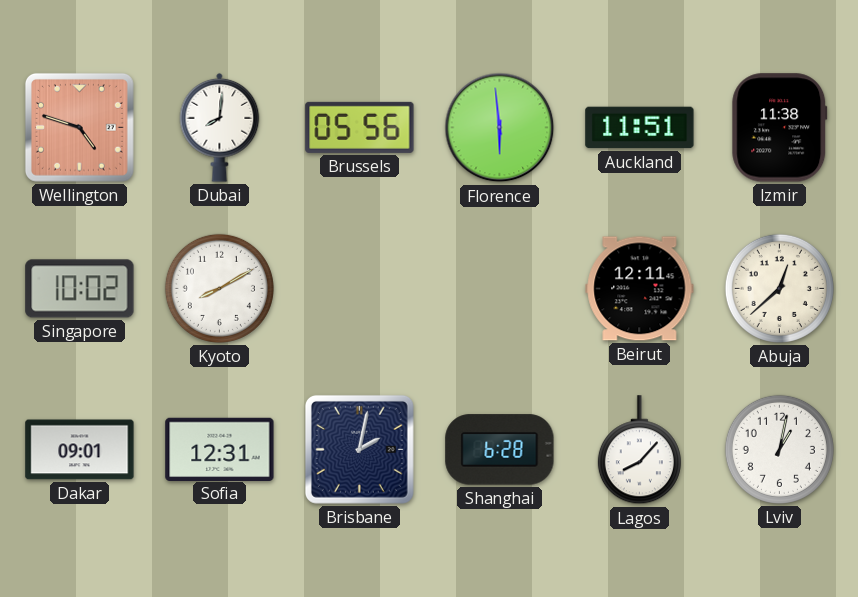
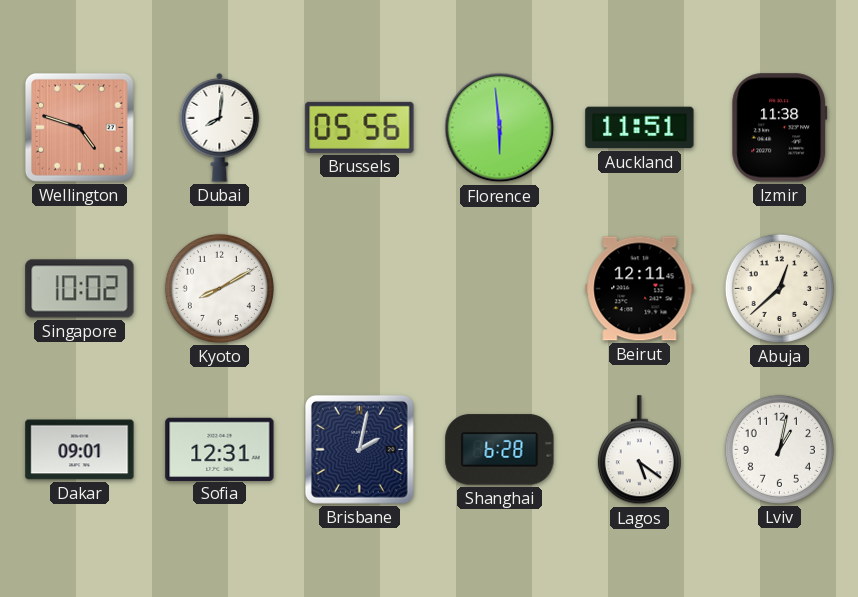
Lagos: 8:07 -> 5:21 (639, 450)
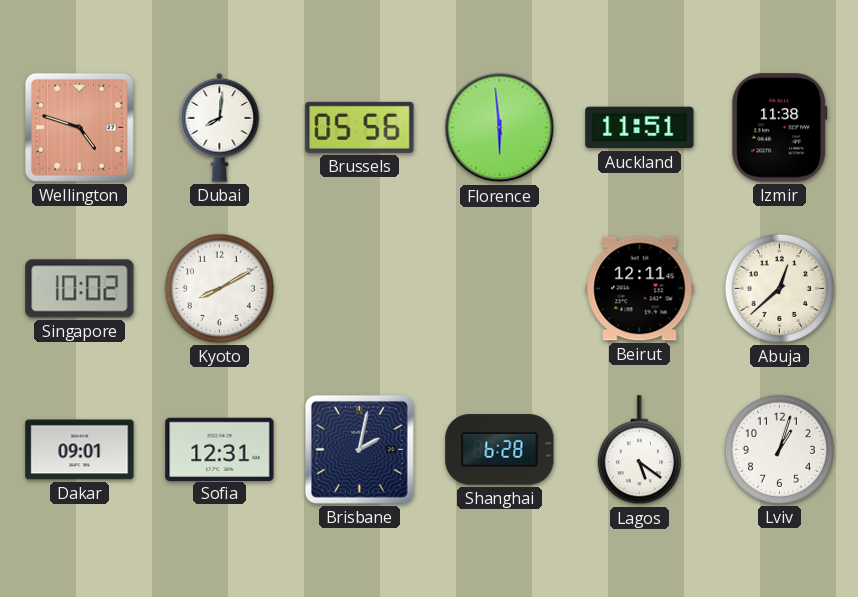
Lviv: 1:02 -> 1:03 (779, 449)
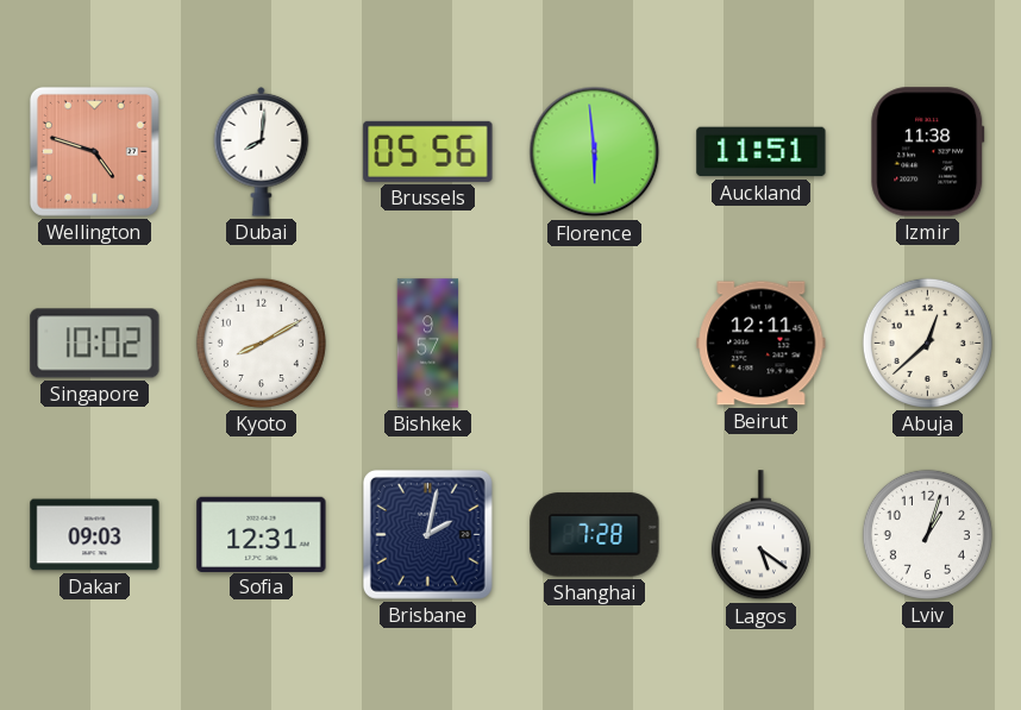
Bishkek: none -> 9:57 (428, 344)
Dakar: 09:01 -> 09:03 (95, 535)
Shanghai: 6:28 -> 7:28 (595, 535)
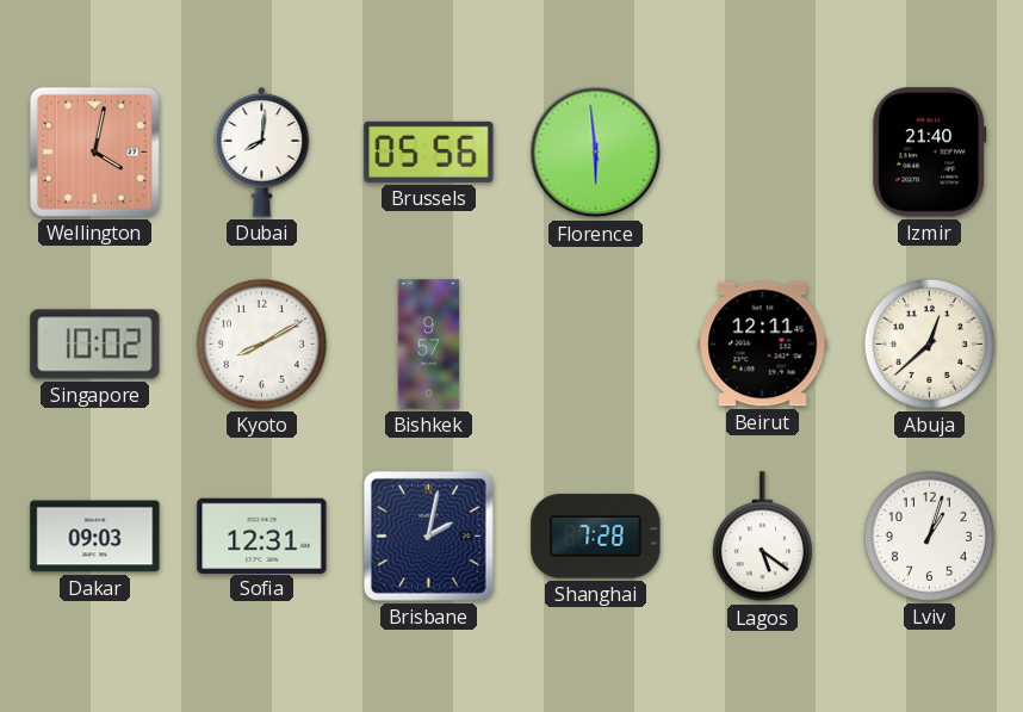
Wellington: 4:48 -> 4:02 (94, 151)
Auckland: 11:51 -> none (762, 152)
Izmir: 11:38 -> 21:40 (930, 153)
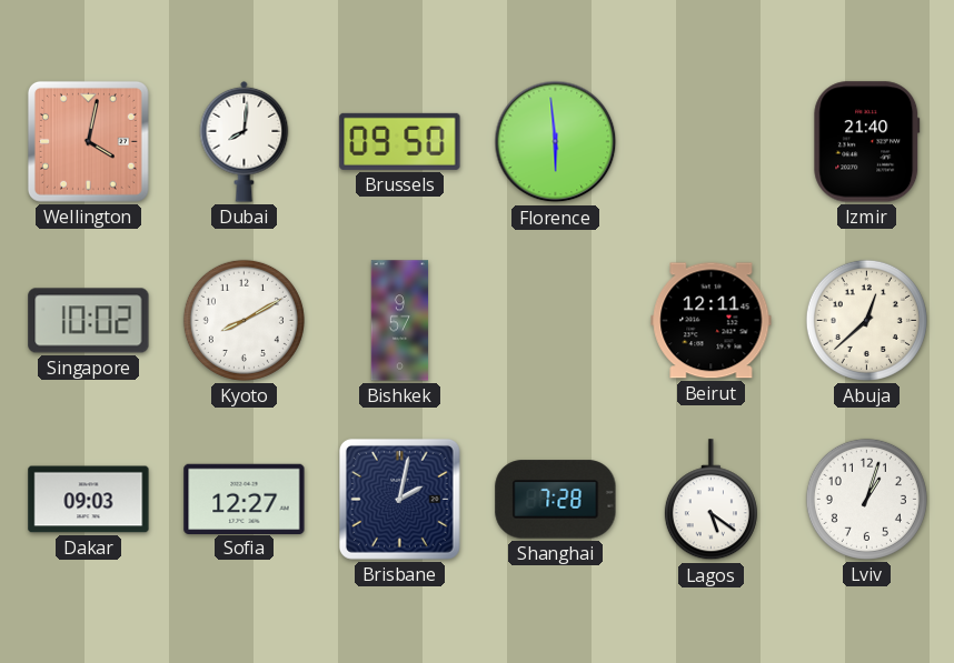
Brussels: 05:56 -> 09:50 (400, 141)
Sofia: 12:31 -> 12:27 (245, 499)
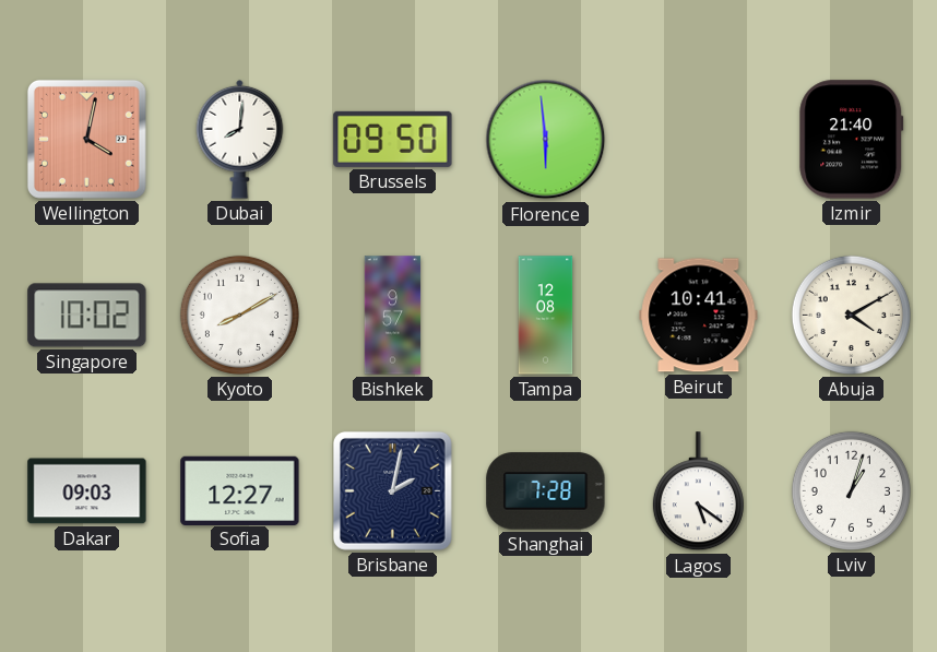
Tampa: none -> 12:08 (546, 316)
Beirut: 12:11 -> 10:41 (699, 316)
Abuja: 12:38 -> 4:10 (851, 315)
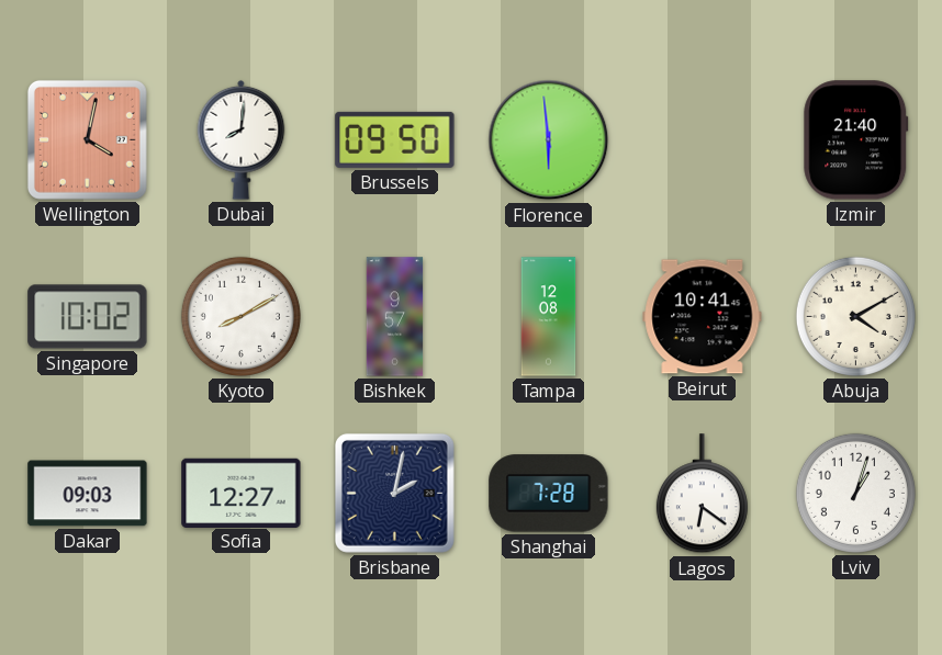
Lagos: 5:21 -> 6:21 (702, 494)
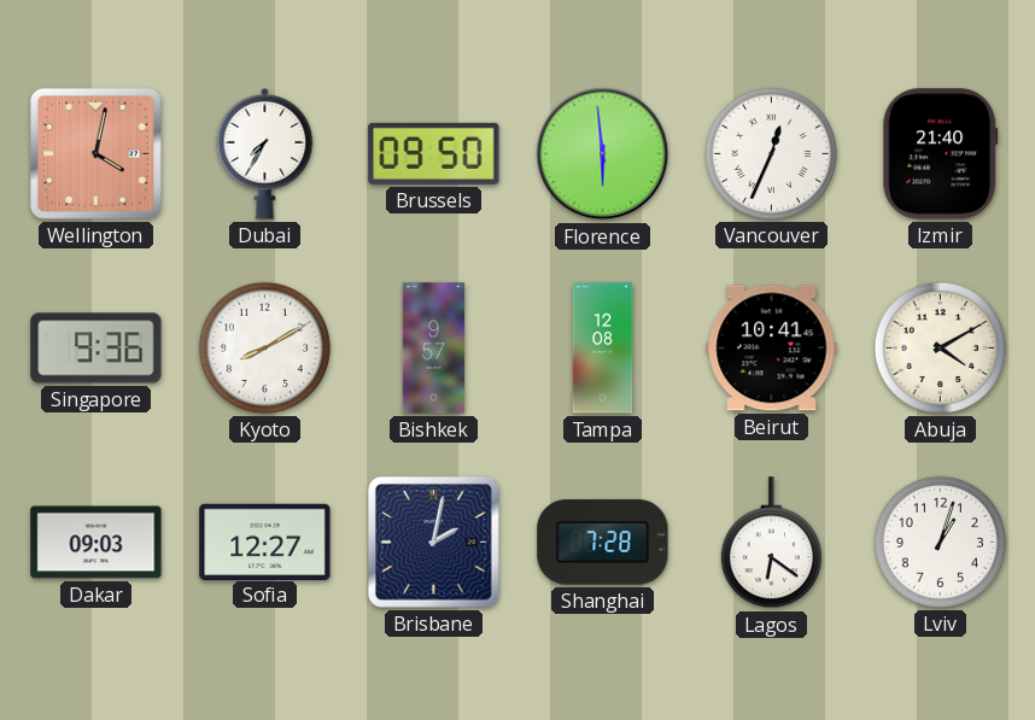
Dubai: 8:01 -> 7:35 (265, 153)
Vancouver: none -> 12:34 (771, 153)
Singapore: 10:02 -> 9:36 (97, 349)
